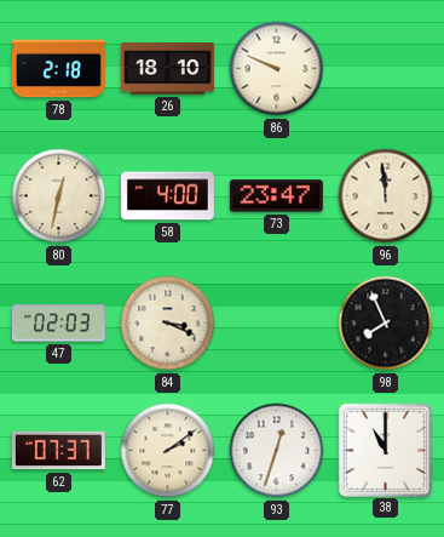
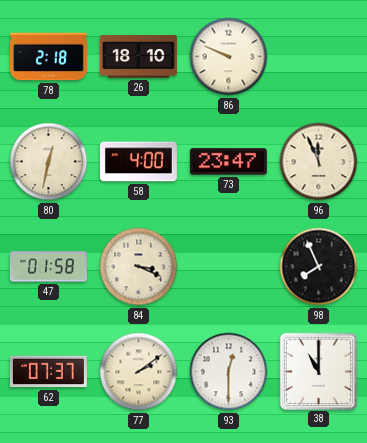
96: 11:59 -> 11:56 (319, 162)
47: 02:03 -> 01:58 (48, 267)
93: 12:33 -> 12:30 (229, 372)
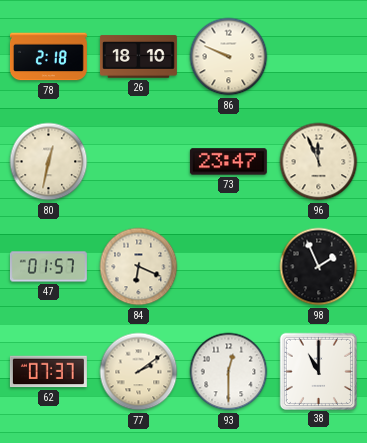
58: 4:00 -> none (138, 162)
47: 01:58 -> 01:57 (48, 267)
84: 3:19 -> 6:19 (139, 267)
98: 7:56 -> 1:56 (319, 267)
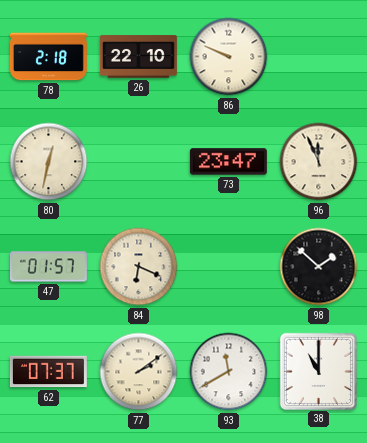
26: 18:10 -> 22:10 (138, 57)
98: 1:56 -> 1:52 (319, 267)
93: 12:30 -> 11:40 (229, 372)
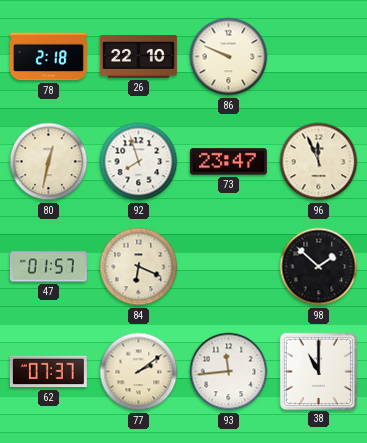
92: none -> 7:57 (139, 162)
93: 11:40 -> 11:44 (229, 372)
